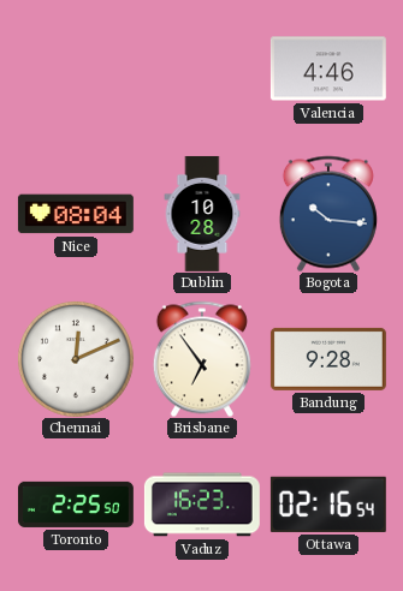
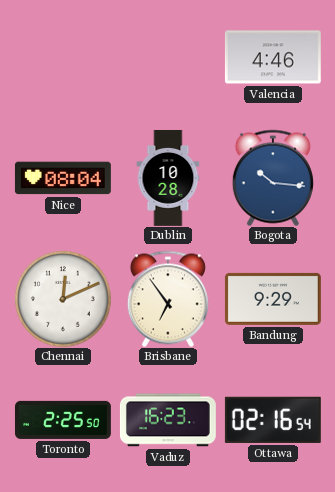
Bandung: 9:28 -> 9:29 (273, 299)
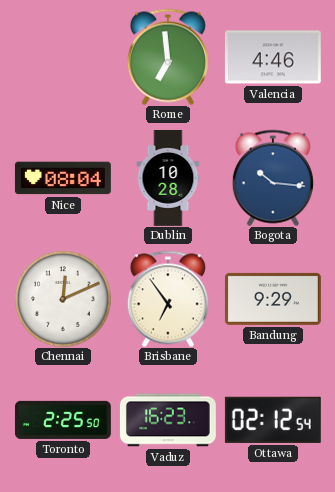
Rome: none -> 6:59 (168, 57)
Ottawa: 02:16 -> 02:12 (273, 420)
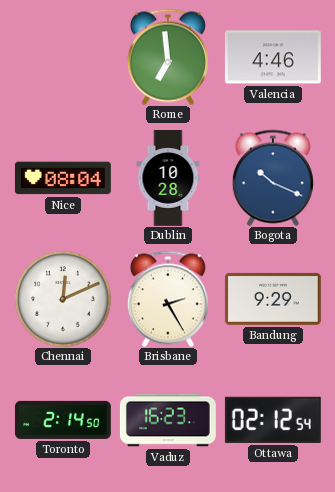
Bogota: 10:16 -> 10:19 (273, 178)
Brisbane: 6:54 -> 2:25 (168, 299)
Toronto: 2:25 -> 2:14 (63, 420)
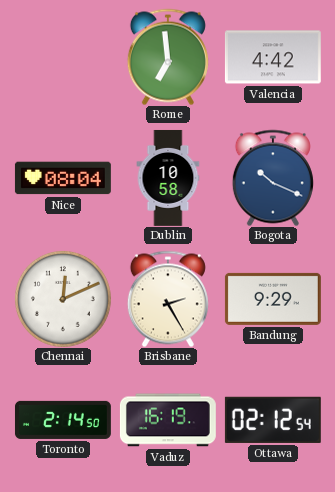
Valencia: 4:46 -> 4:42 (273, 57)
Dublin: 10:28 -> 10:58 (168, 178)
Vaduz: 16:23 -> 16:19 (168, 420)
